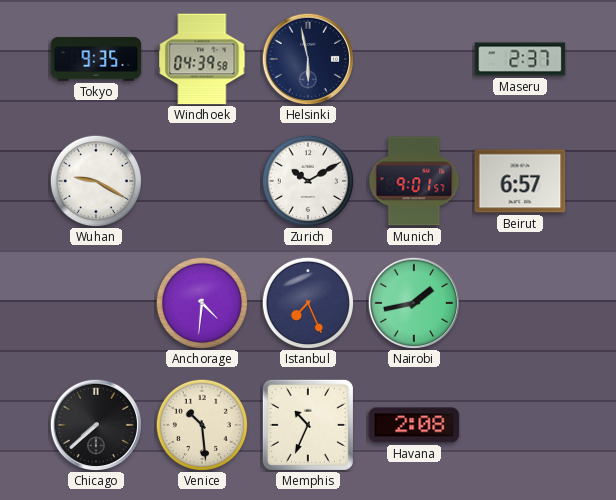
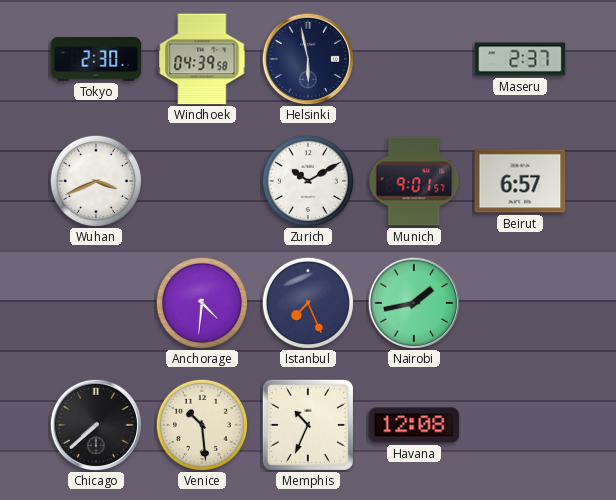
Tokyo: 9:35 -> 2:30 (96, 59)
Wuhan: 9:20 -> 3:41 (95, 180)
Havana: 2:08 -> 12:08 (414, 425)
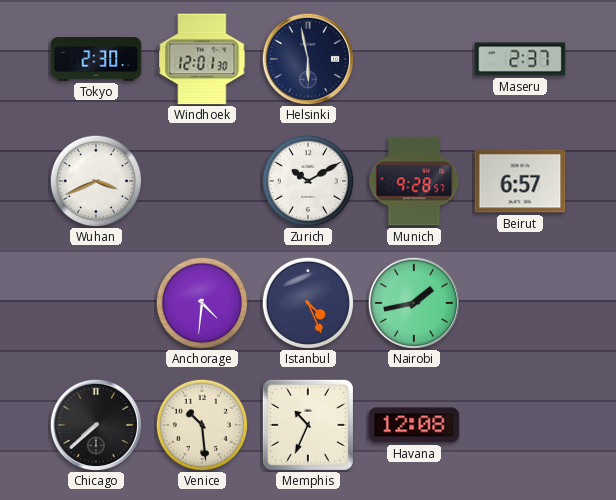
Windhoek: 04:39 -> 12:01 (202, 59)
Munich: 9:01 -> 9:28 (414, 181)
Istanbul: 7:26 -> 4:26 (307, 302)
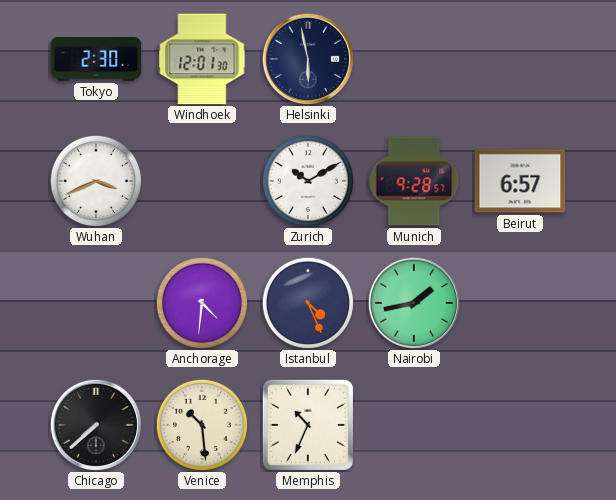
Maseru: 2:37 -> none (520, 59)
Havana: 12:08 -> none (414, 425)
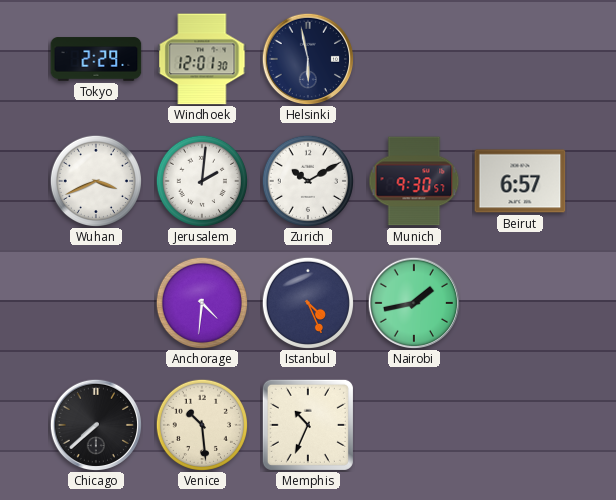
Tokyo: 2:30 -> 2:29 (96, 59)
Jerusalem: none -> 2:01 (201, 180)
Munich: 9:28 -> 9:30 (414, 181)
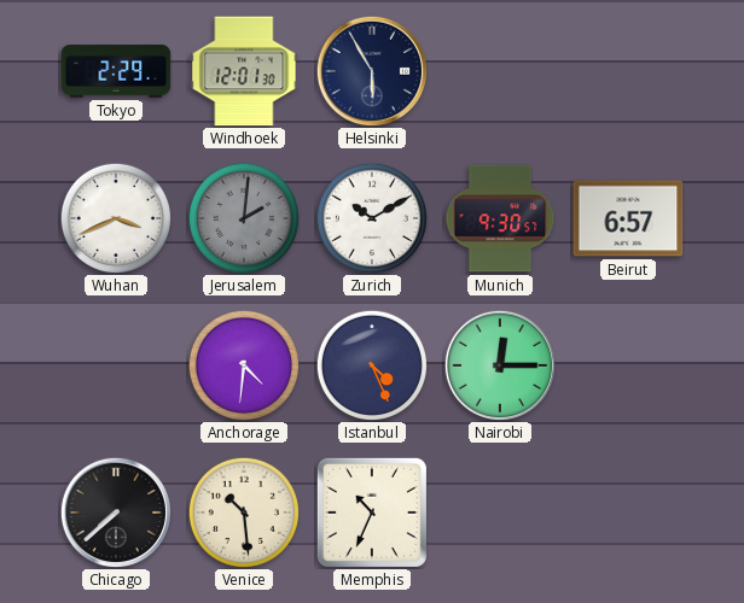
Helsinki: 5:58 -> 5:55 (371, 70)
Jerusalem dial: white -> grey (243, 217)
Nairobi: 1:43 -> 12:15 (499, 364)
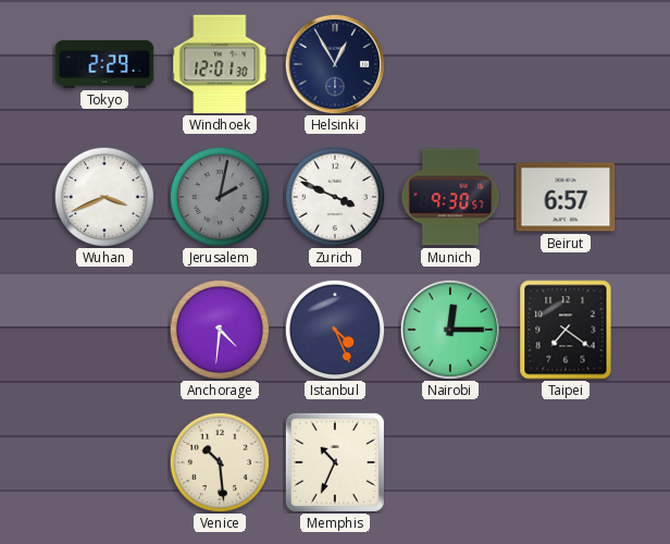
Helsinki: 5:55 -> 12:55 (334, 63)
Jerusalem: 2:01 -> 2:02 (219, 196)
Zurich: 10:10 -> 3:49 (334, 196)
Taipei: none -> 7:21 (566, 330)
Chicago: 7:38 -> none (115, 511)
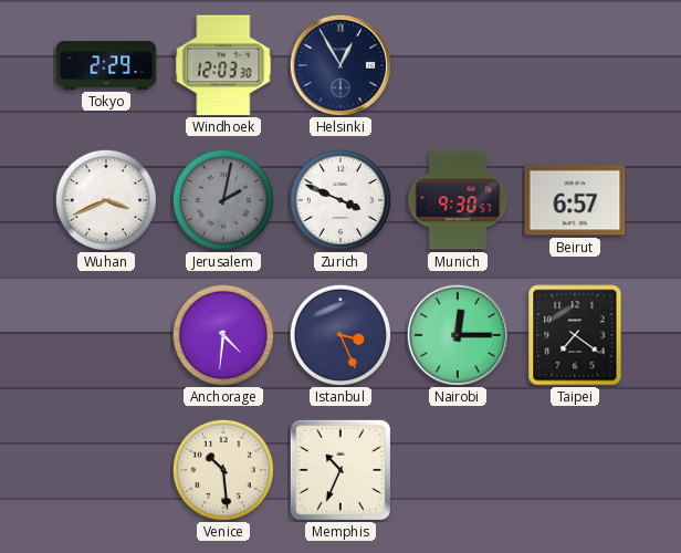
Windhoek: 12:01 -> 12:03 (223, 65)
Istanbul: 4:26 -> 3:26 (339, 334)
